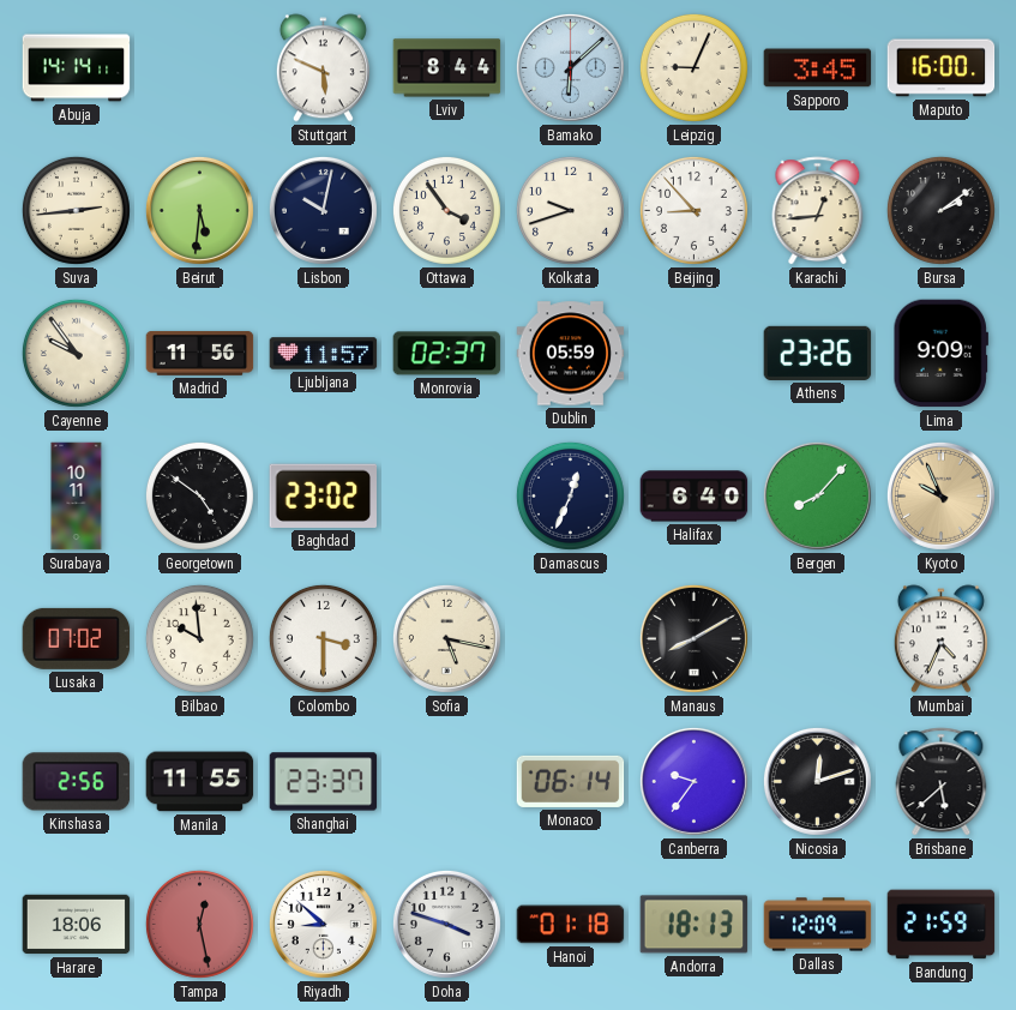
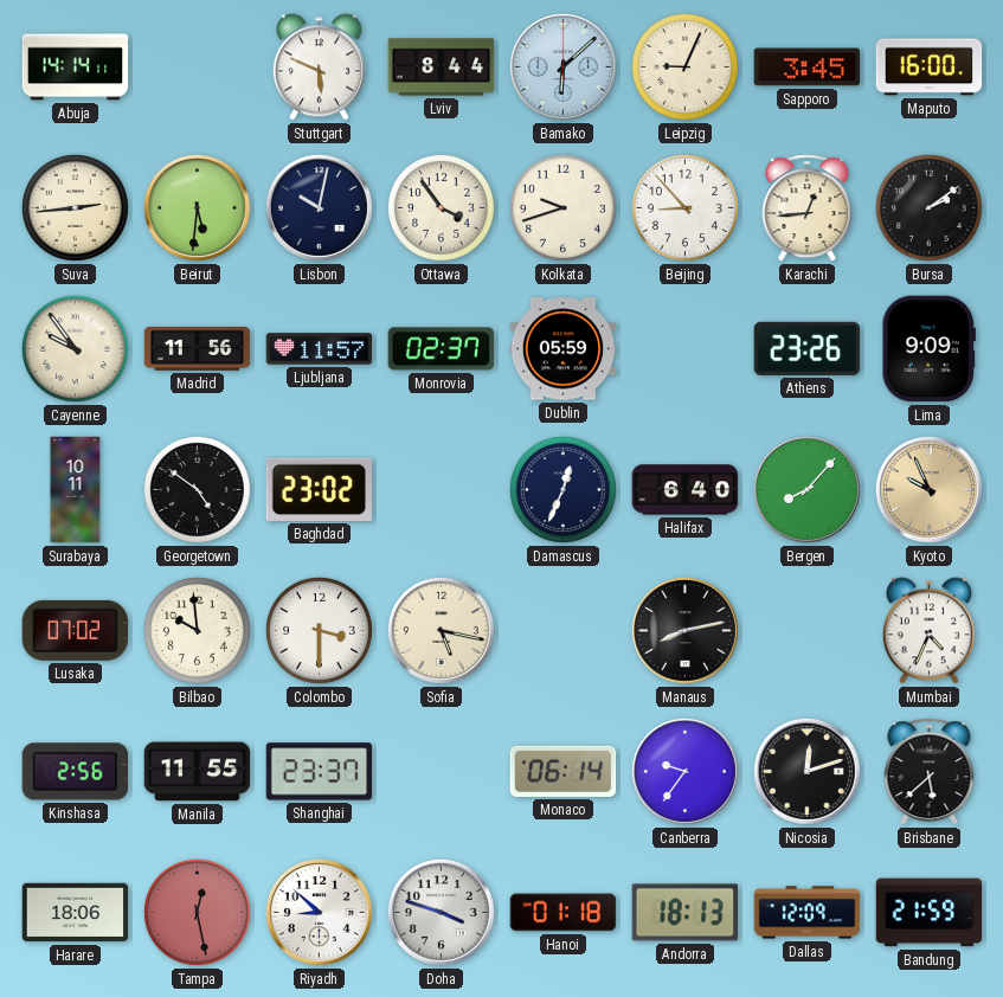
Manaus: 8:10 -> 8:13 (684, 630)
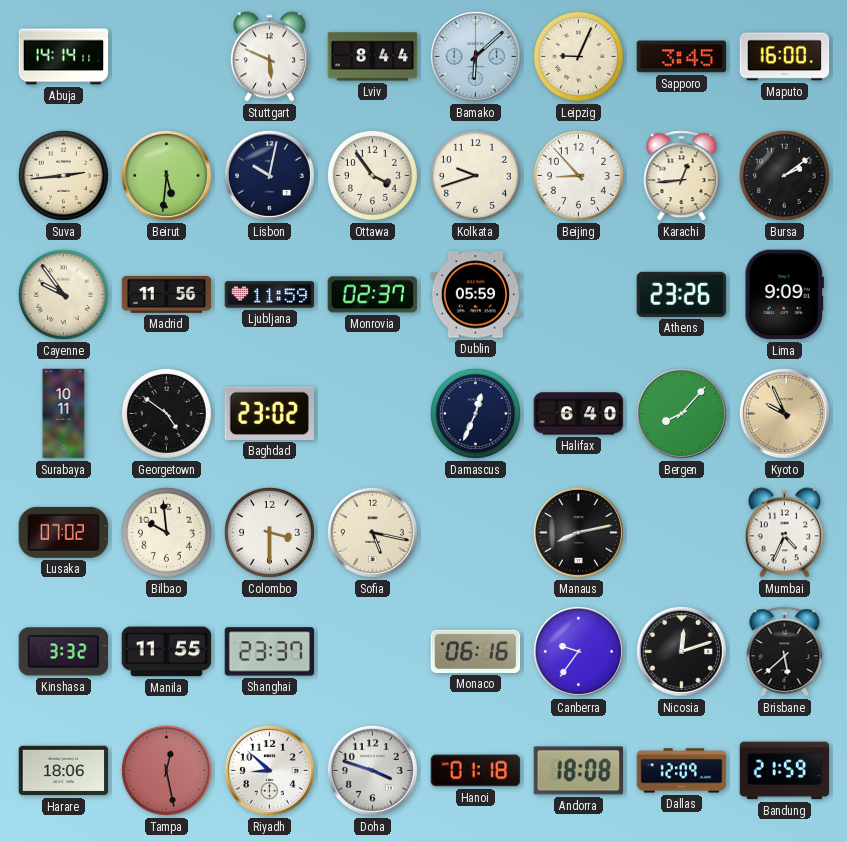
Ljubljana: 11:57 -> 11:59 (270, 295)
Kinshasa: 2:56 -> 3:32 (64, 652)
Monaco: 06:14 -> 06:16 (476, 651)
Andorra: 18:13 -> 18:08 (579, 771)
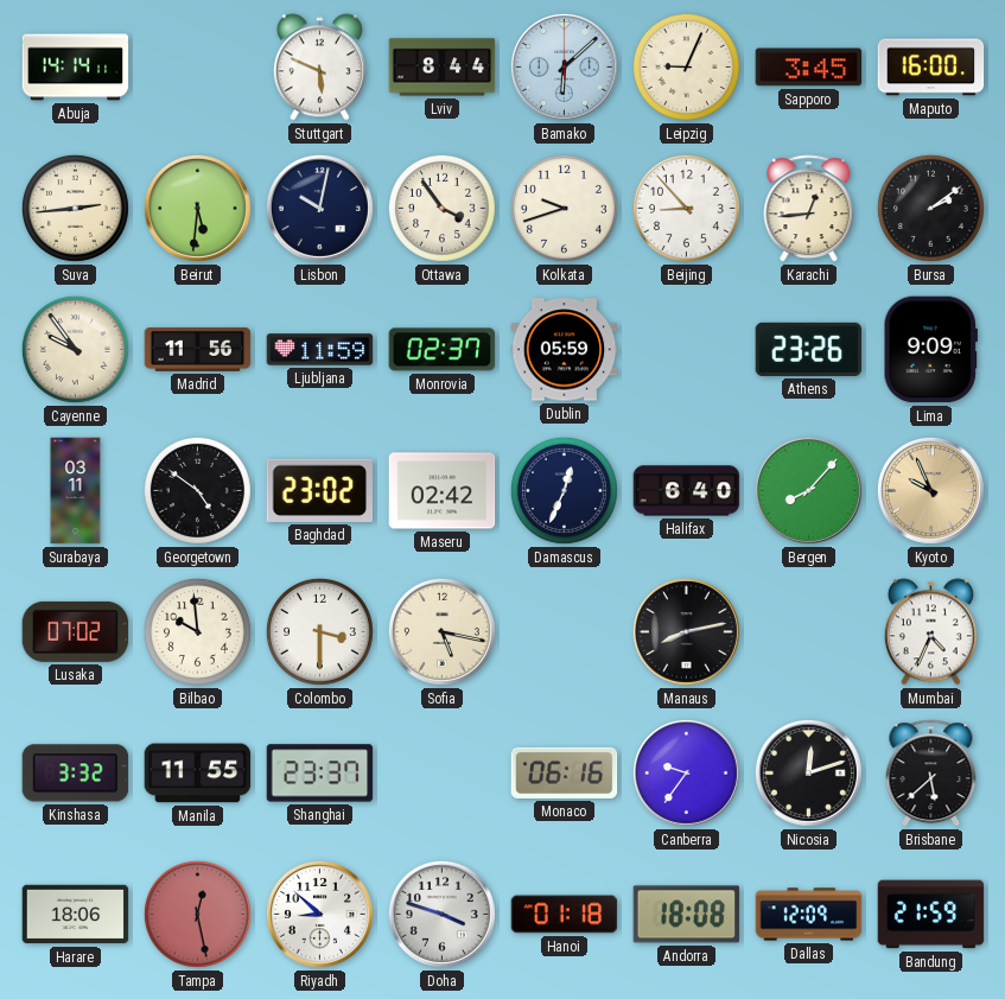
Surabaya: 10:11 -> 03:11 (76, 491)
Maseru: none -> 02:42 (443, 491)
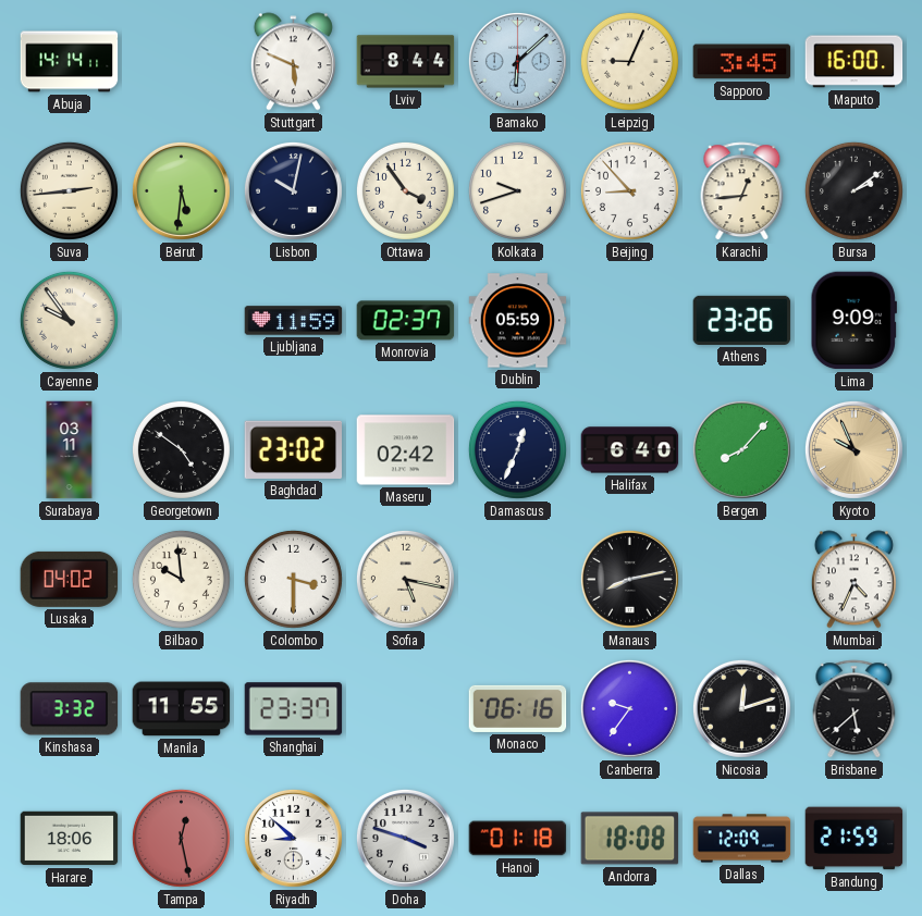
Madrid: 11:56 -> none (198, 349)
Lusaka: 07:02 -> 04:02 (70, 579)
